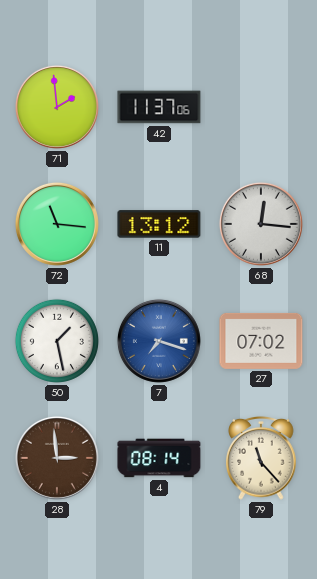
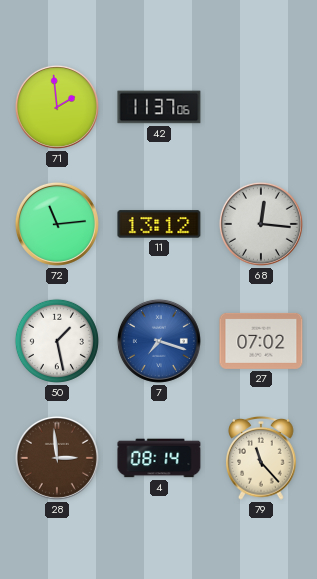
72: 11:16 -> 11:14 (57, 224)
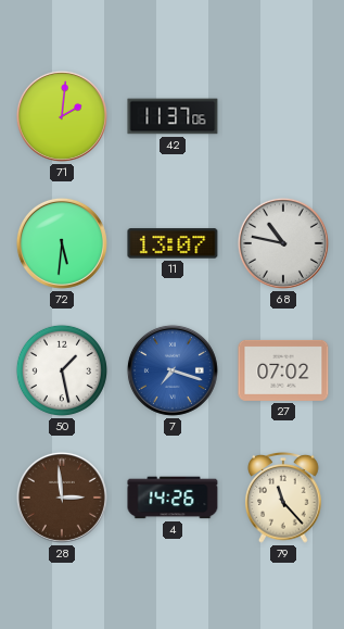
71: 1:59 -> 2:01 (62, 116)
72: 11:14 -> 5:31 (62, 243)
11: 13:12 -> 13:07 (173, 243)
68: 12:16 -> 10:47 (283, 243)
4: 08:14 -> 14:26 (173, 498)
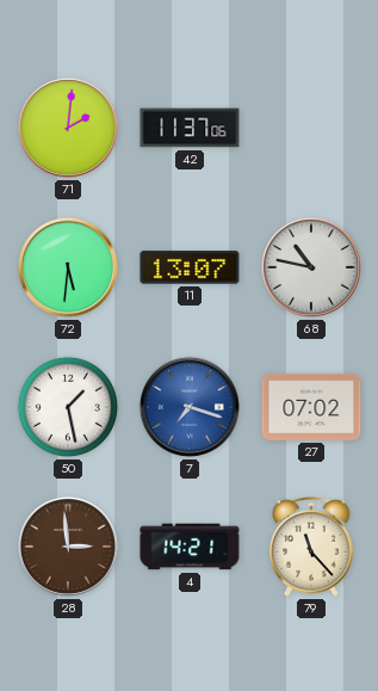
4: 14:26 -> 14:21 (190, 547)
